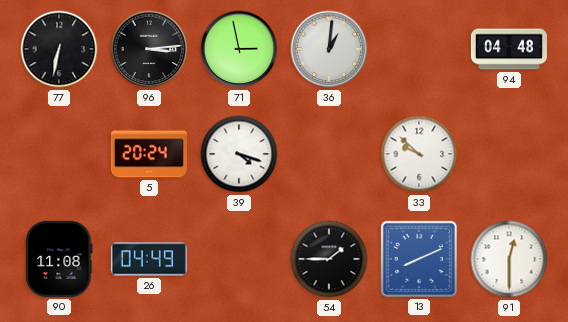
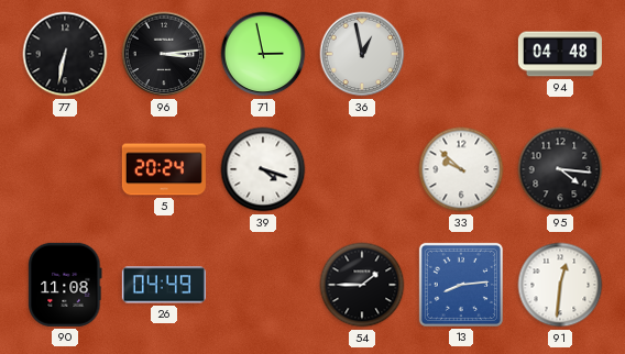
36: 1:01 -> 12:58 (362, 54)
95: none -> 4:16 (560, 169)
13: 8:11 -> 8:14 (461, 285)
91: 12:30 -> 12:31 (560, 285)
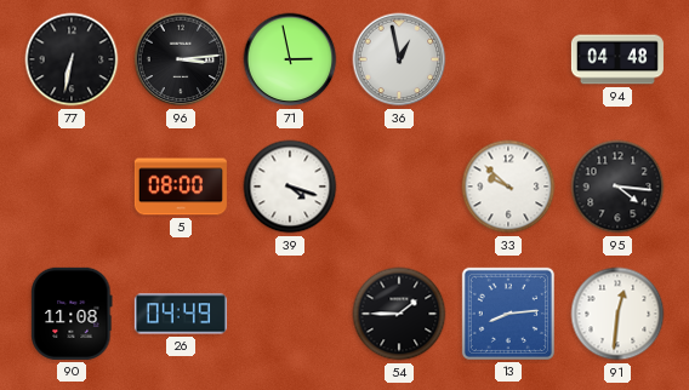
5: 20:24 -> 08:00 (181, 187)
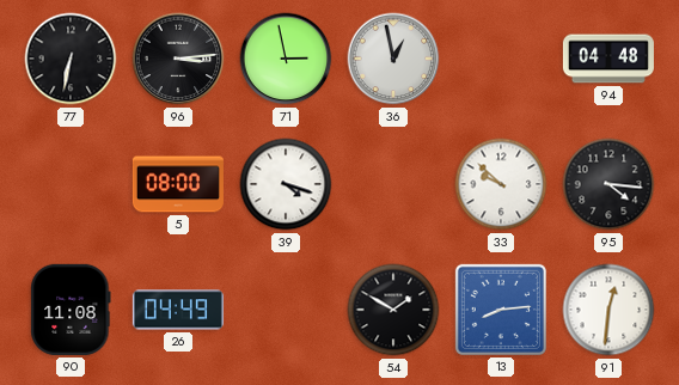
54: 1:45 -> 1:50 (393, 310)
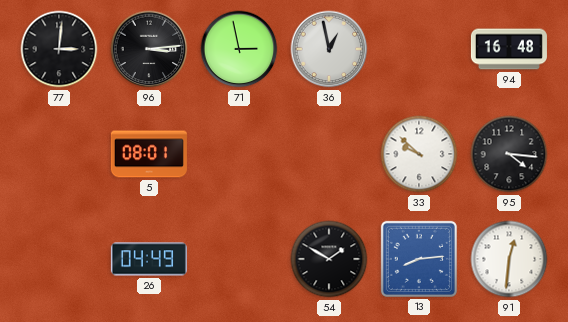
77: 6:32 -> 3:01 (59, 49)
94: 04:48 -> 16:48 (509, 49)
5: 08:00 -> 08:01 (149, 154)
39: 4:18 -> none (286, 184)
90: 11:08 -> none (71, 310)
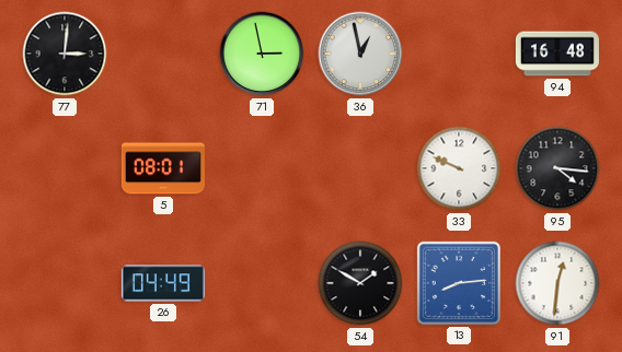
96: 3:14 -> none (149, 49)
33: 9:52 -> 9:49 (459, 168)
